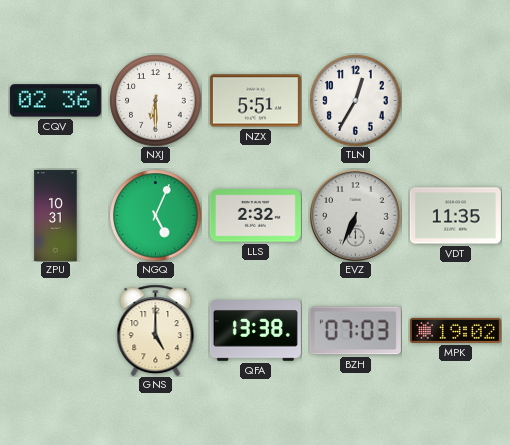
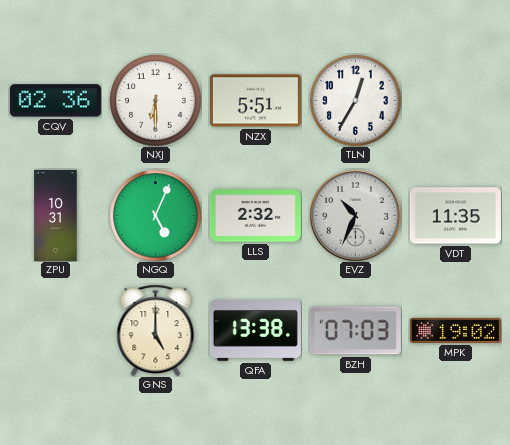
EVZ: 6:34 -> 10:34 (355, 215)
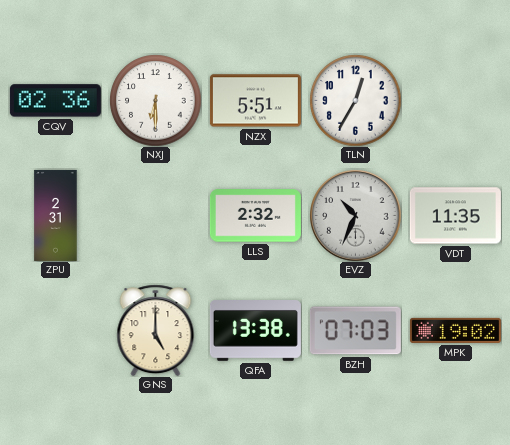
ZPU: 10:31 -> 2:31 (56, 215)
NGQ: 5:04 -> none (155, 215)
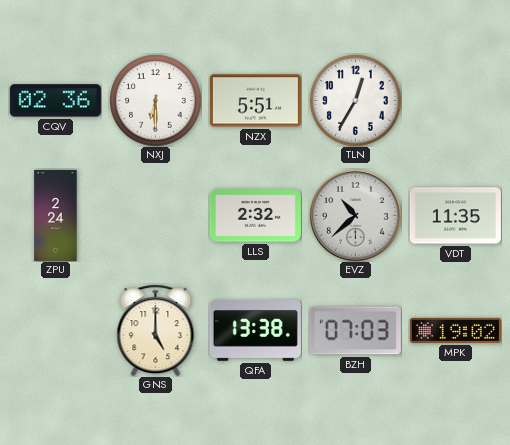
ZPU: 2:31 -> 2:24 (56, 215)
EVZ: 10:34 -> 10:38 (355, 215)
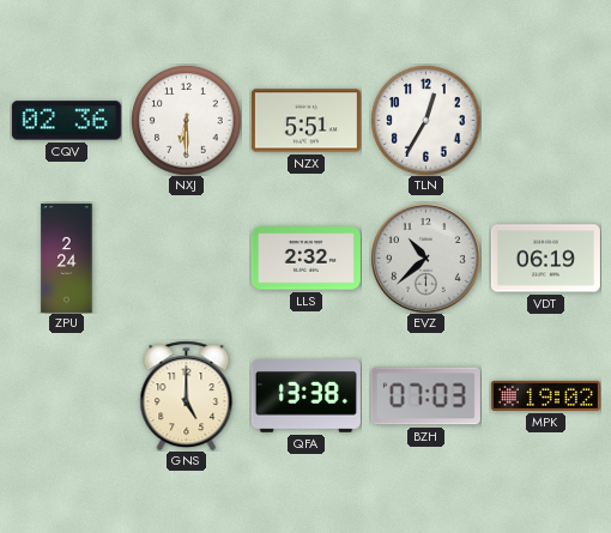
VDT: 11:35 -> 06:19 (545, 259)
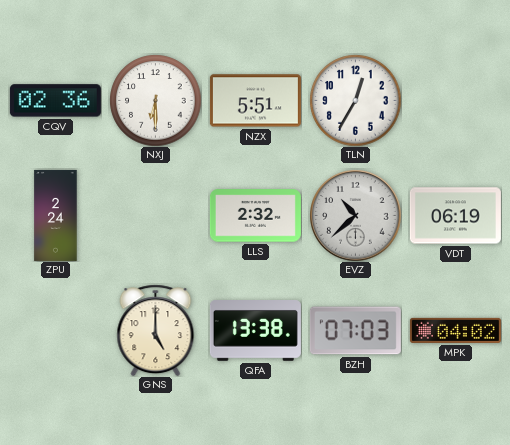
MPK: 19:02 -> 04:02 (455, 330)
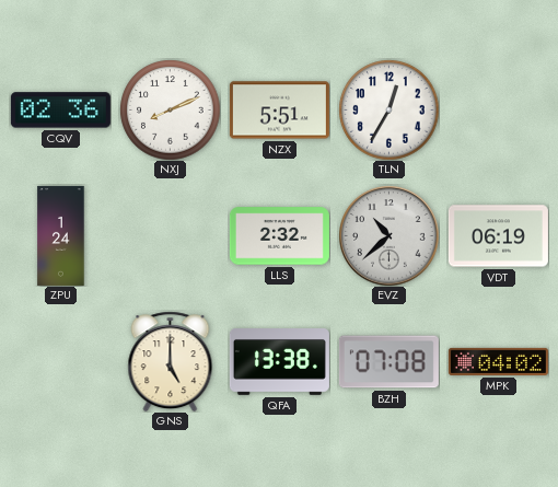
NXJ: 6:30 -> 8:11 (170, 109)
ZPU: 2:24 -> 1:24 (61, 235)
BZH: 07:03 -> 07:08 (388, 362)
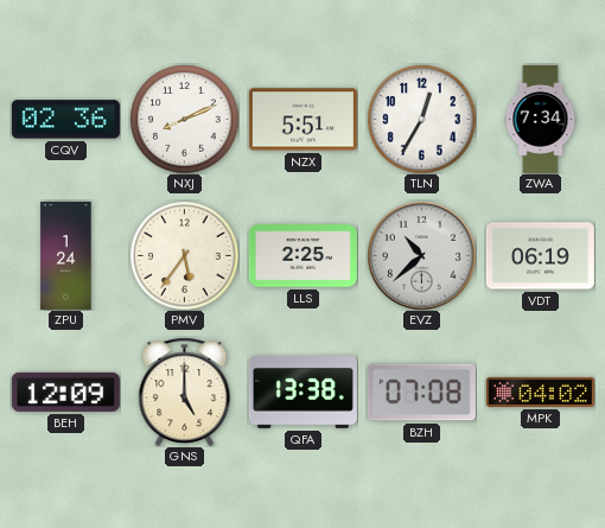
ZWA: none -> 7:34 (541, 119)
PMV: none -> 5:36 (184, 255)
LLS: 2:32 -> 2:25 (302, 256)
BEH: none -> 12:09 (65, 392)
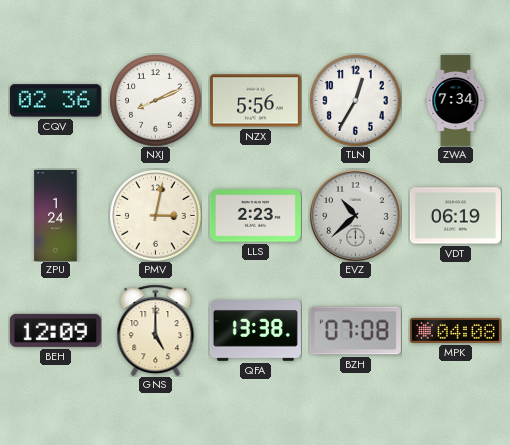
NZX: 5:51 -> 5:56 (255, 101)
PMV: 5:36 -> 3:02 (155, 215)
LLS: 2:25 -> 2:23 (255, 216)
MPK: 04:02 -> 04:08 (455, 330)
